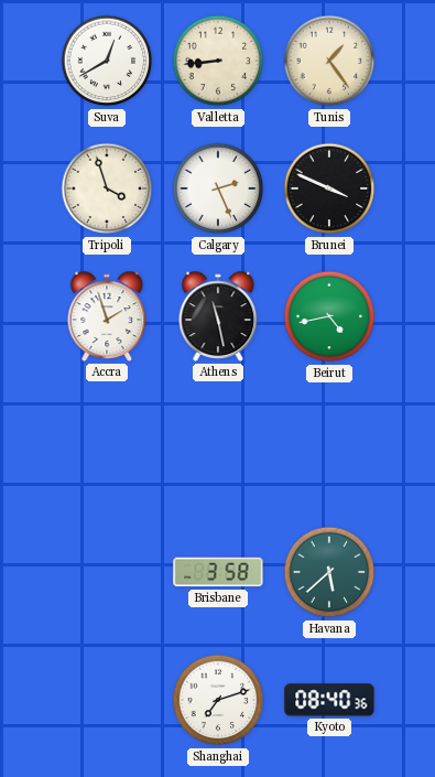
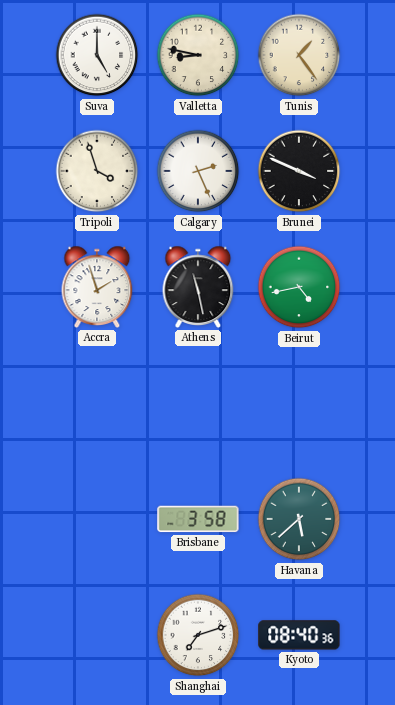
Suva: 12:40 -> 5:00 (97, 55)
Valletta: 8:44 -> 8:47 (198, 55)
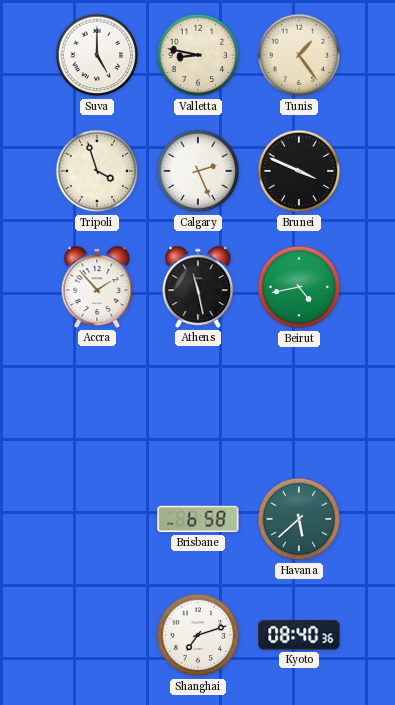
Accra: 1:57 -> 1:53 (97, 287)
Brisbane: 3:58 -> 6:58 (198, 519)
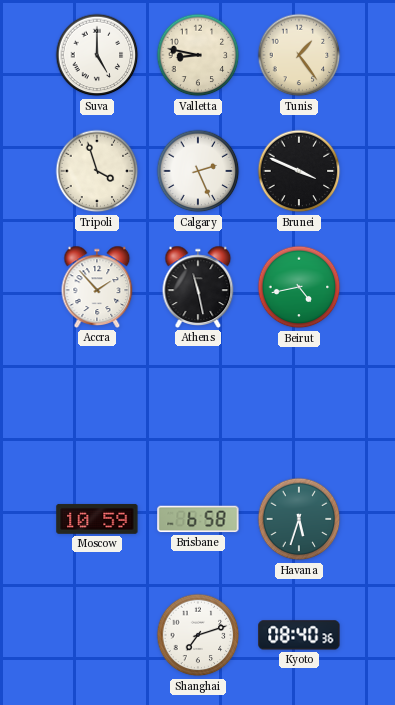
Moscow: none -> 10:59 (97, 519)
Havana: 5:38 -> 5:33 (299, 519)
